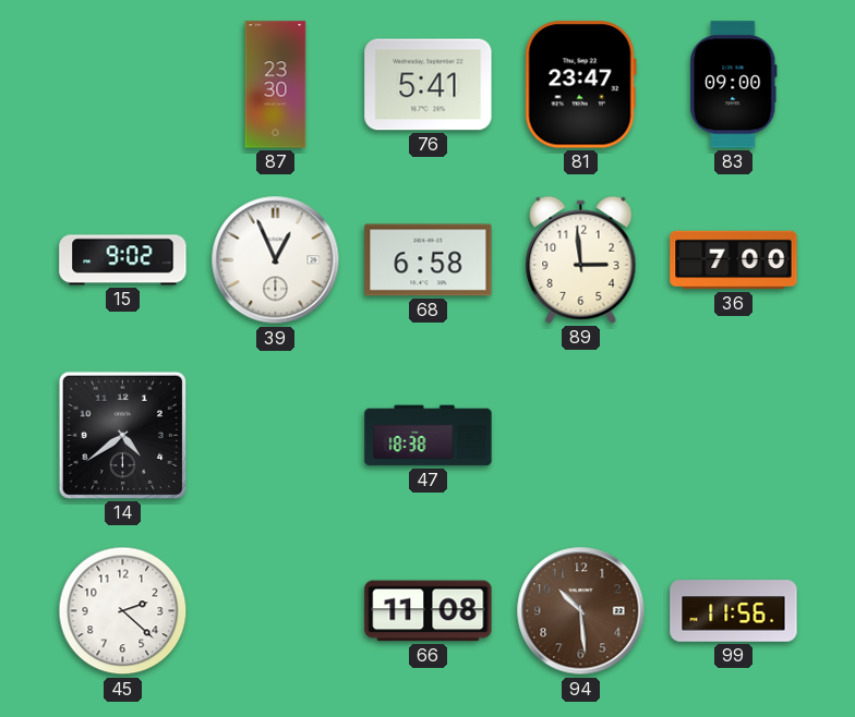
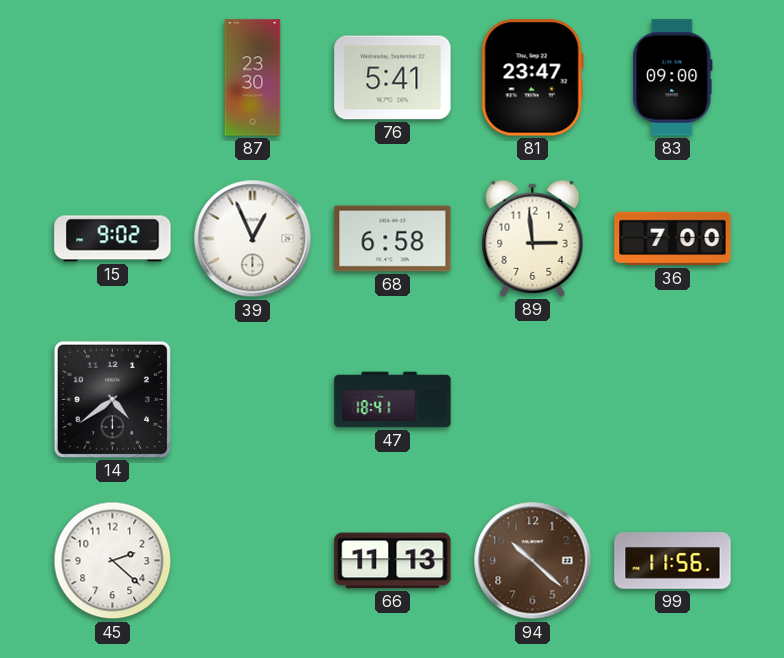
47: 18:38 -> 18:41 (393, 400)
66: 11:08 -> 11:13 (393, 561)
94: 10:29 -> 10:22 (533, 561)
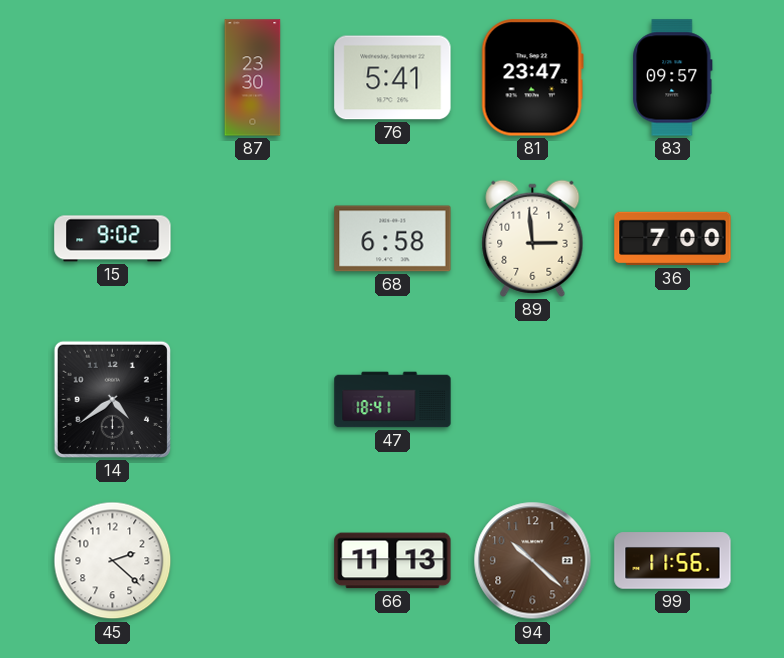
83: 09:00 -> 09:57 (673, 78)
39: 12:56 -> none (253, 239)
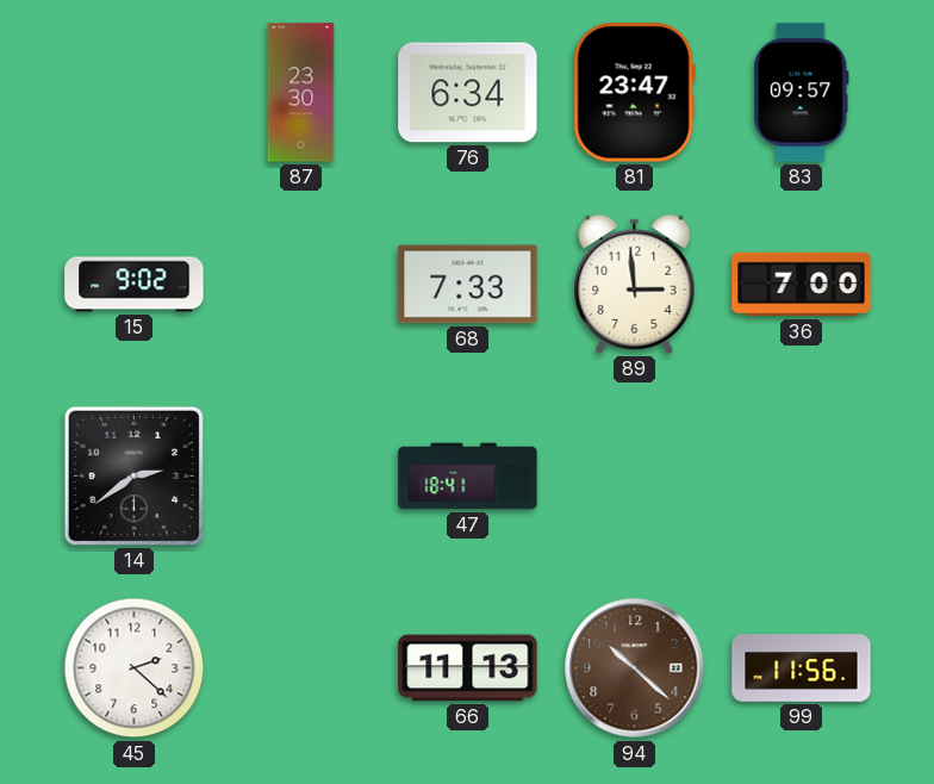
76: 5:41 -> 6:34 (468, 93)
68: 6:58 -> 7:33 (468, 285)
14: 4:39 -> 2:39 (133, 475)
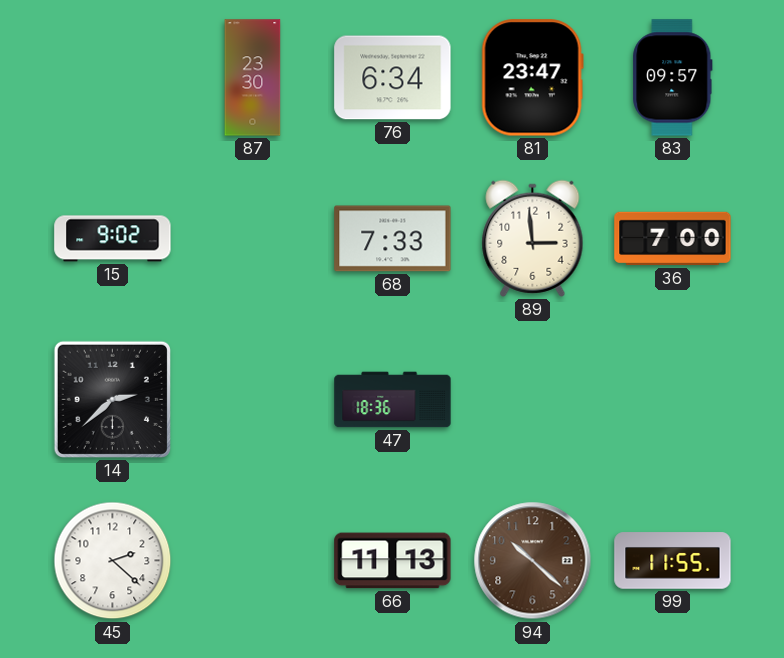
14: 2:39 -> 2:38 (112, 399)
47: 18:41 -> 18:36 (393, 400)
99: 11:56 -> 11:55 (673, 561)
